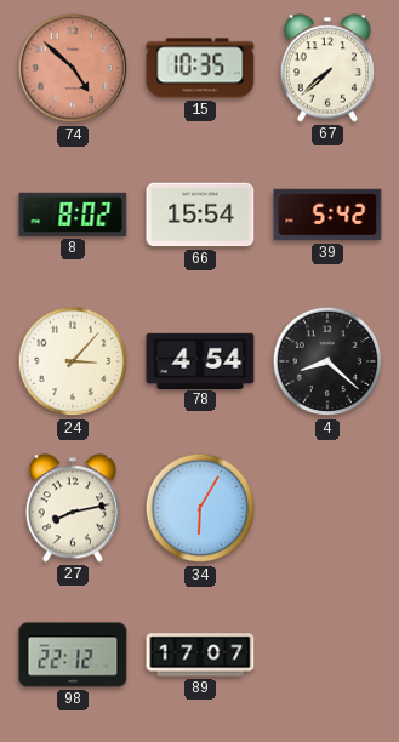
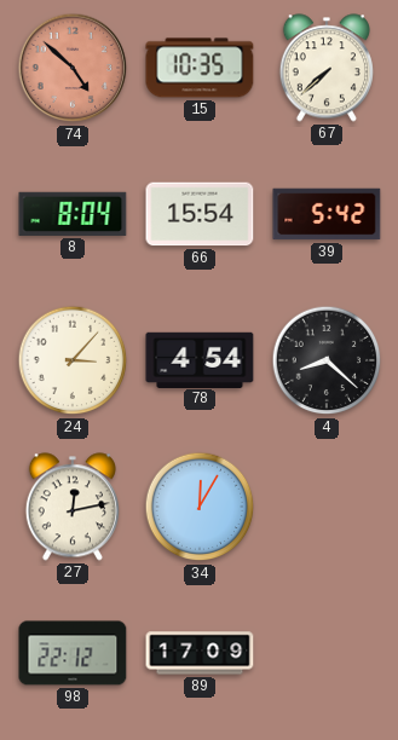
8: 8:02 -> 8:04 (73, 214)
27: 8:13 -> 12:13 (73, 507)
34: 6:05 -> 12:05 (200, 507)
89: 17:07 -> 17:09 (200, 653)
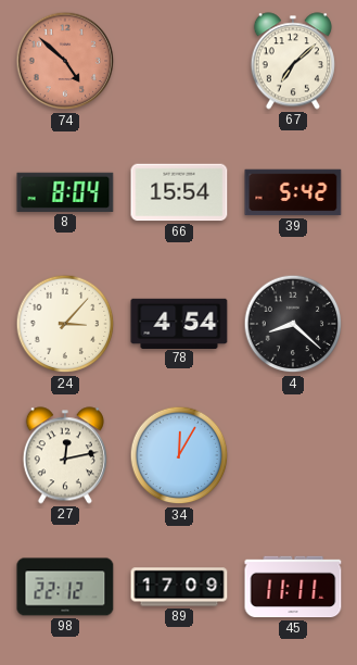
15: 10:35 -> none (200, 68)
67: 7:38 -> 7:08 (293, 61)
45: none -> 11:11 (293, 587)
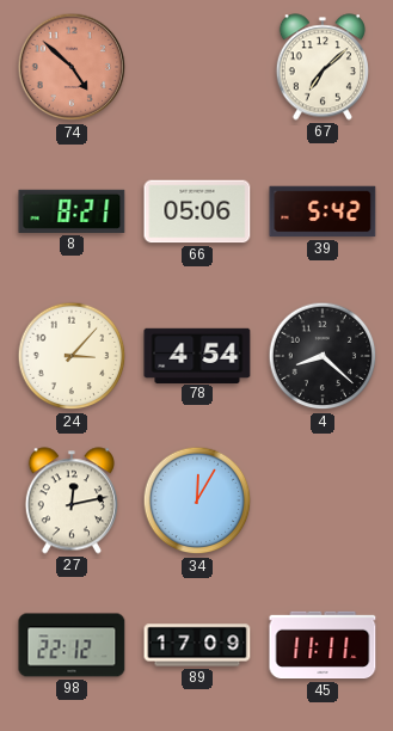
8: 8:04 -> 8:21 (72, 211)
66: 15:54 -> 05:06 (197, 211)
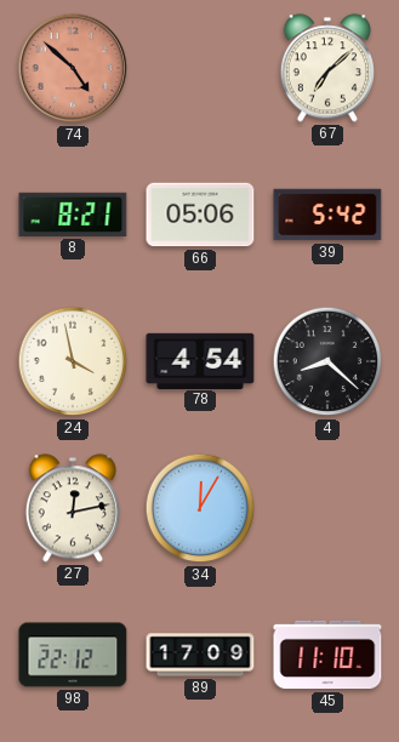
24: 3:07 -> 3:58 (73, 361)
45: 11:11 -> 11:10 (327, 655)
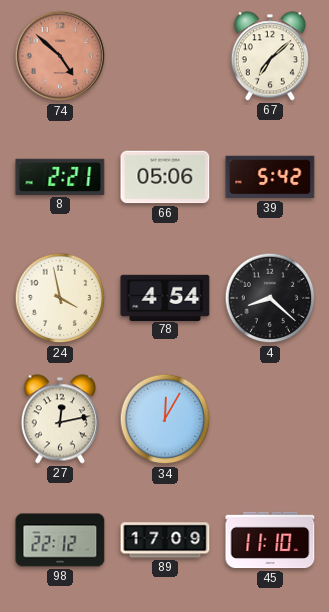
8: 8:21 -> 2:21 (60, 177)
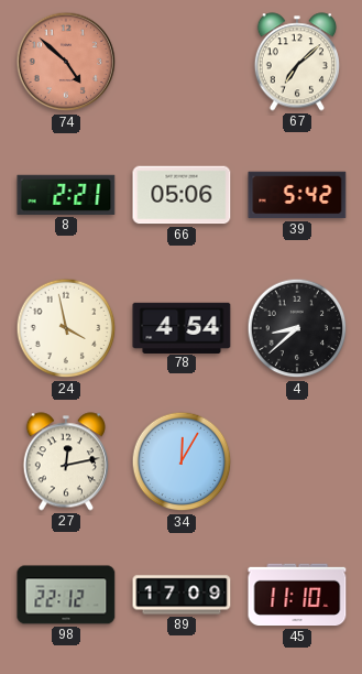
4: 8:22 -> 8:38 (297, 328)
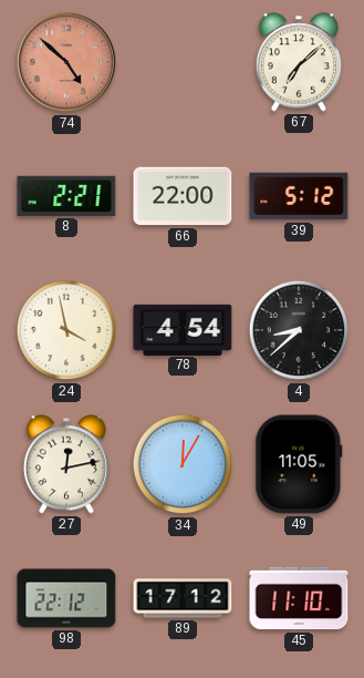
66: 05:06 -> 22:00 (183, 196)
39: 5:42 -> 5:12 (299, 196)
49: none -> 11:05 (299, 464)
89: 17:09 -> 17:12 (183, 598)
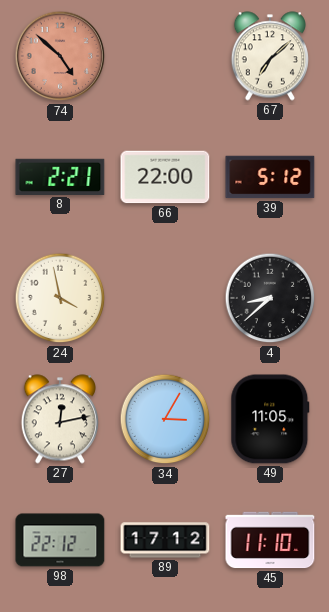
78: 4:54 -> none (183, 329)
34: 12:05 -> 3:05 (165, 419)
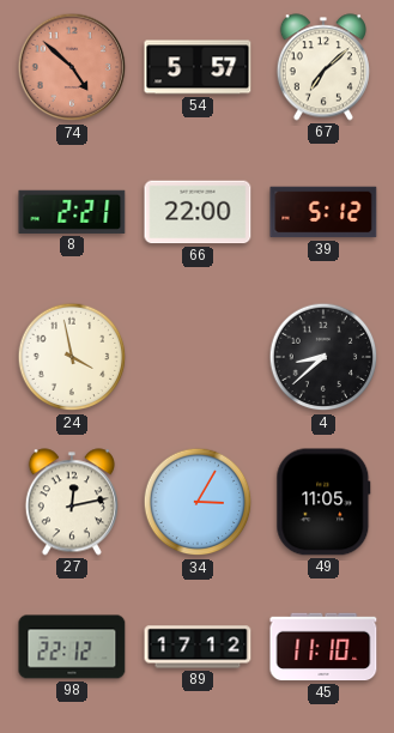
54: none -> 5:57 (198, 67)
